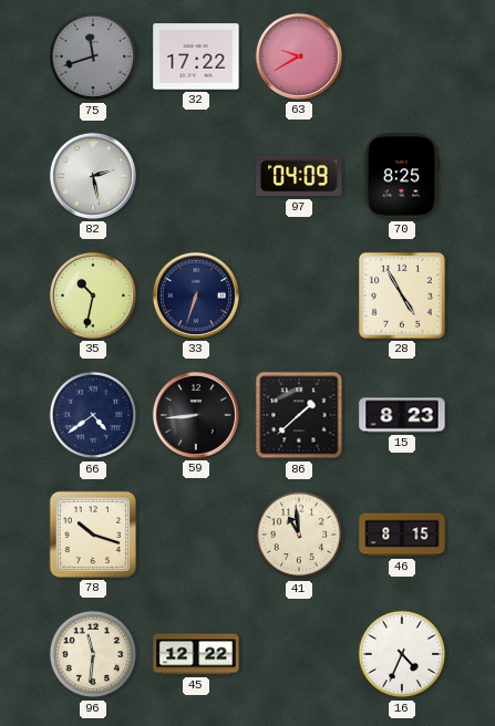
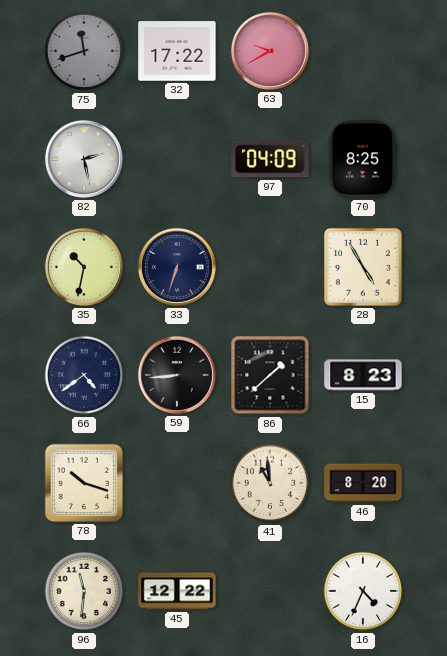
46: 8:15 -> 8:20 (363, 483)
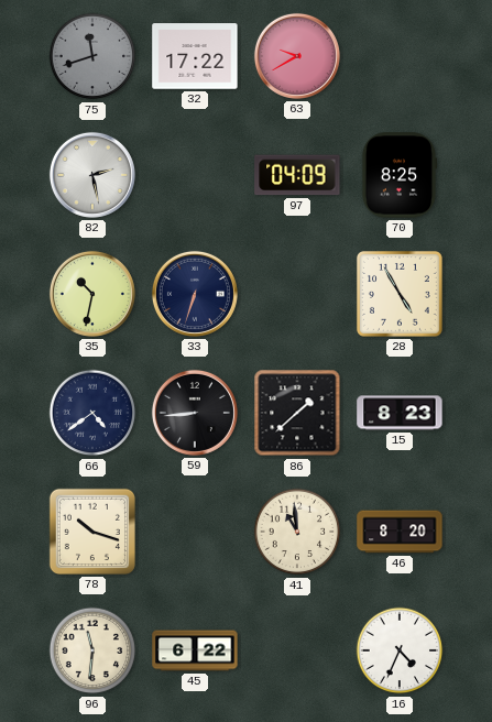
45: 12:22 -> 6:22 (195, 650)
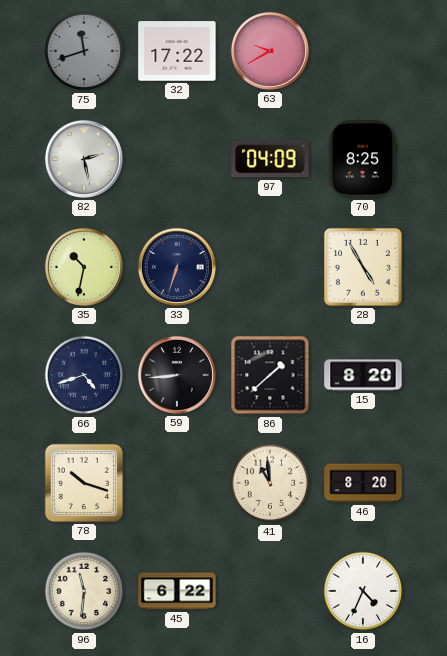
66: 4:39 -> 4:42 (84, 375)
15: 8:23 -> 8:20 (363, 375)
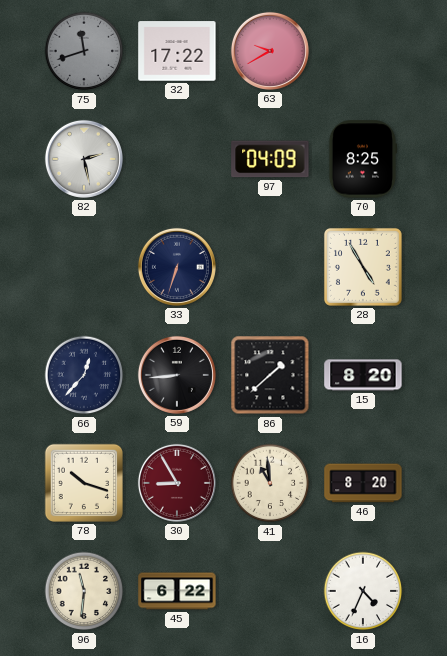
35: 10:32 -> none (84, 267)
66: 4:42 -> 12:37 (84, 375)
30: none -> 8:55 (177, 483)
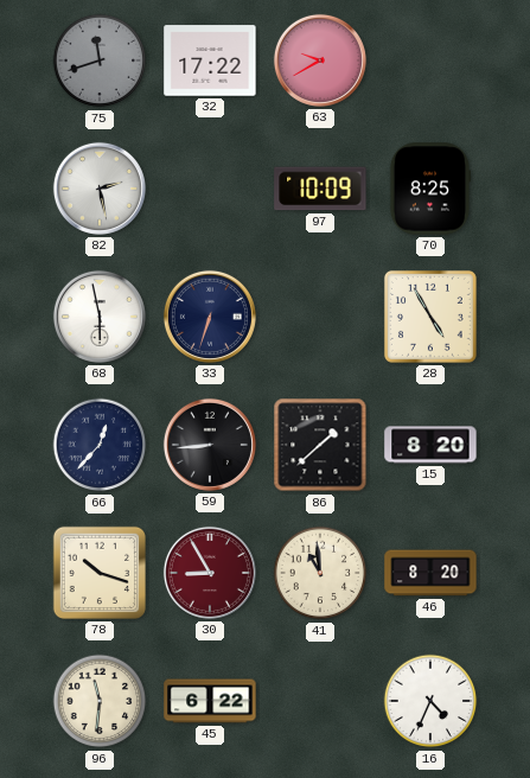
97: 04:09 -> 10:09 (320, 189)
68: none -> 5:58 (100, 317)
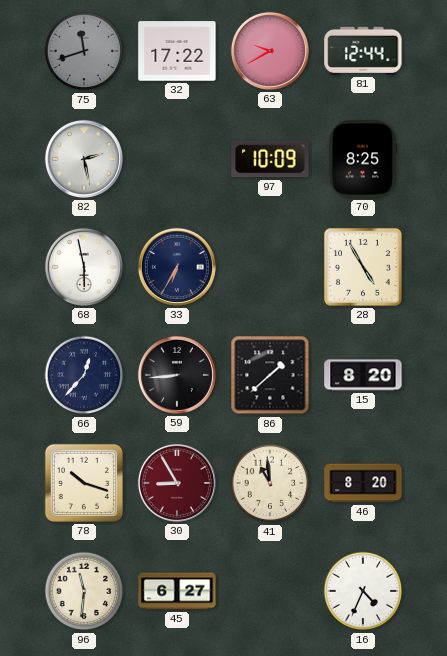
81: none -> 12:44 (363, 51)
33: 6:33 -> 6:35 (177, 267)
45: 6:22 -> 6:27 (177, 591)
